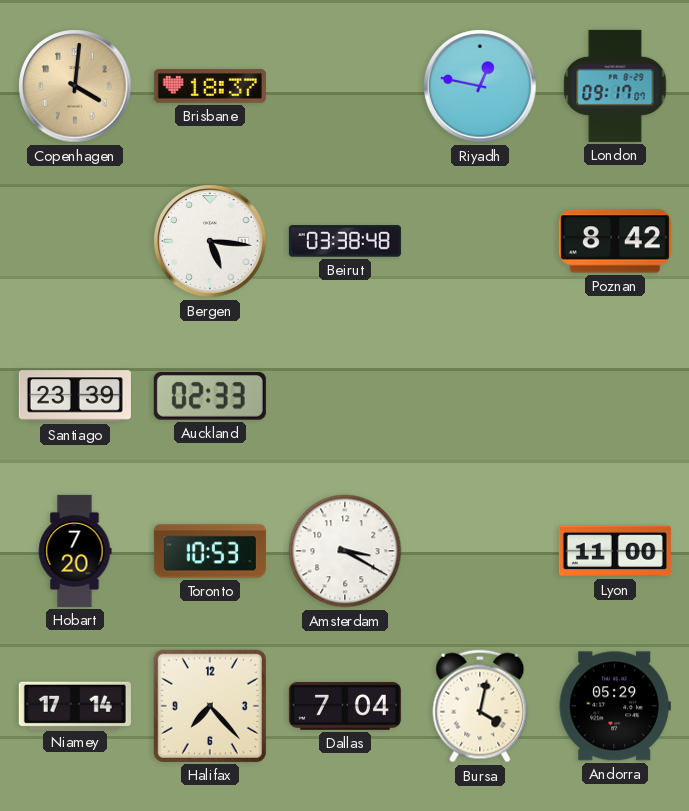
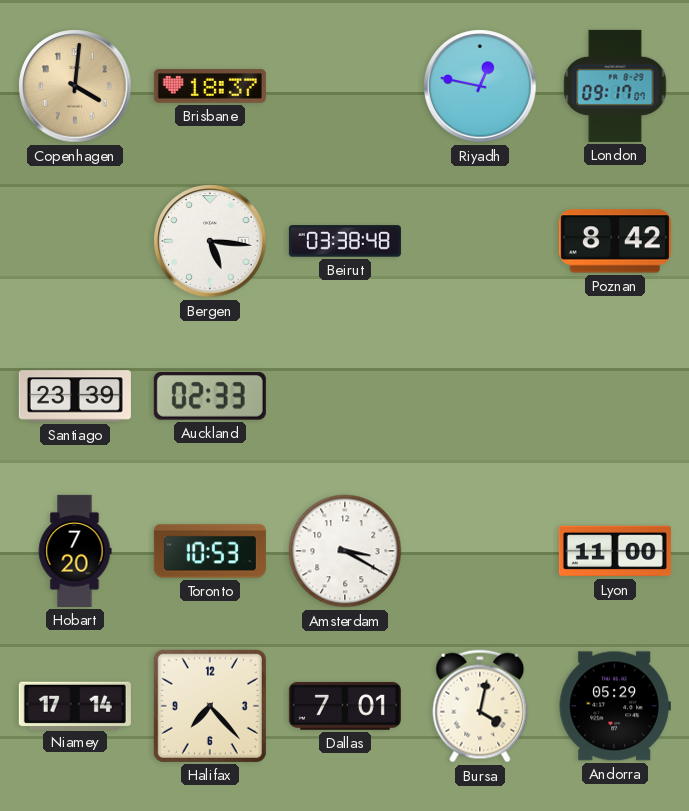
Dallas: 7:04 -> 7:01 (345, 706)
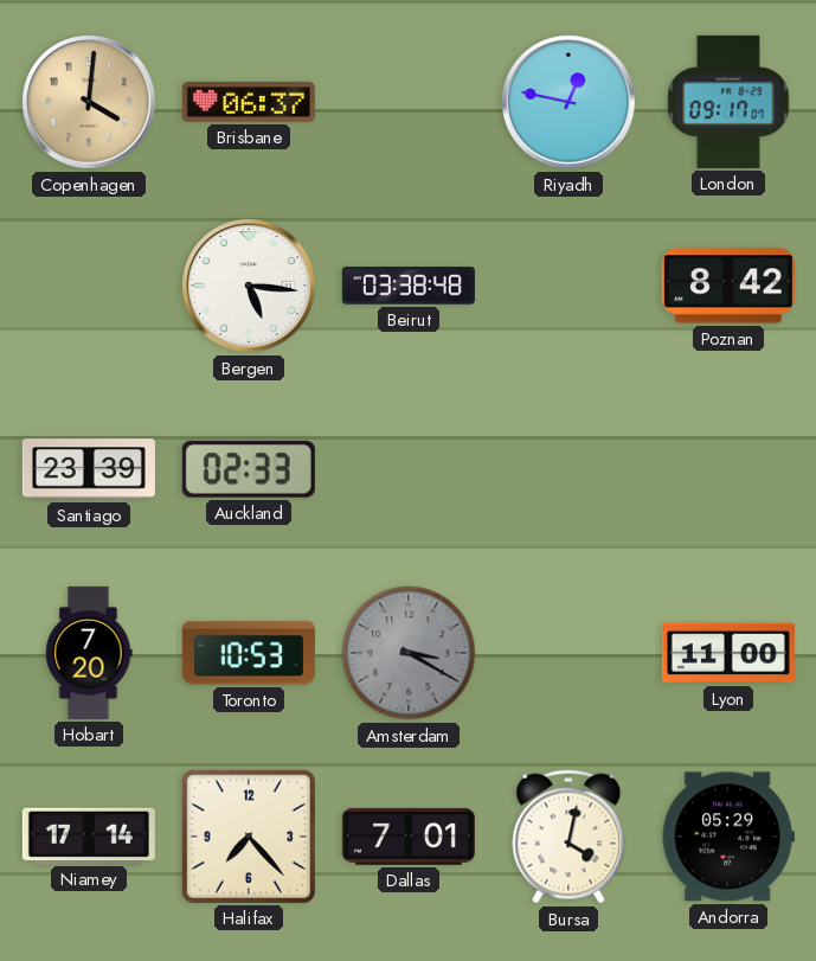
Brisbane: 18:37 -> 06:37 (249, 102)
Amsterdam dial: white -> grey (409, 653)
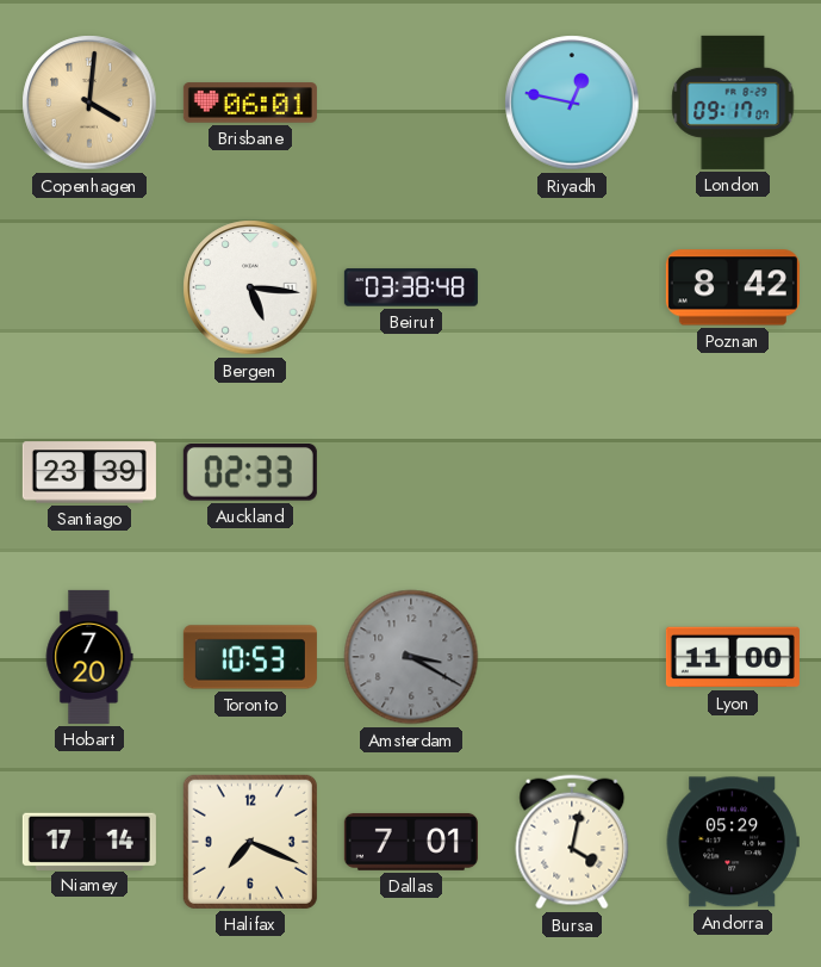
Brisbane: 06:37 -> 06:01 (250, 103)
Halifax: 7:23 -> 7:19 (250, 842)
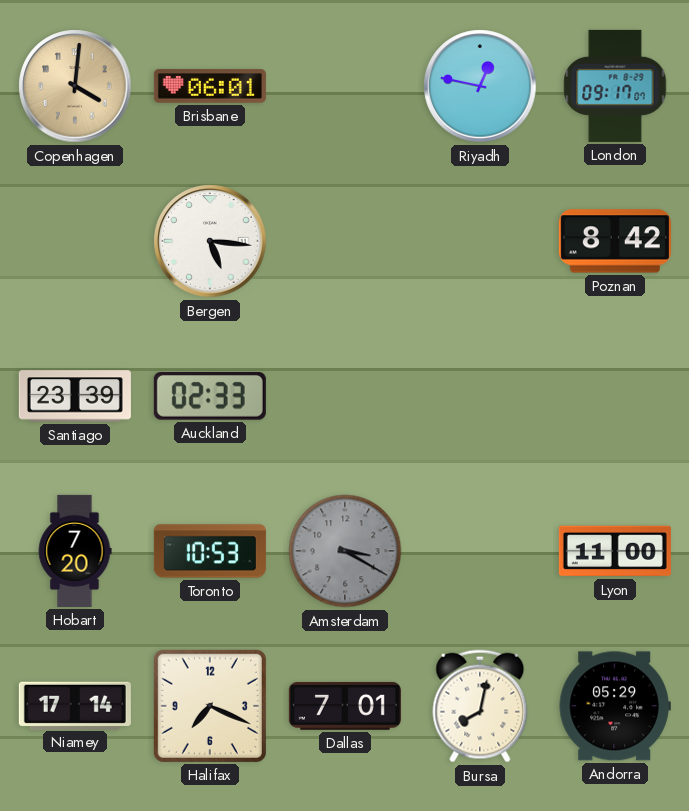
Beirut: 03:38 -> none (411, 287)
Bursa: 4:02 -> 8:02 (480, 706)
